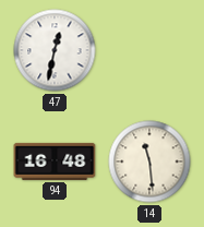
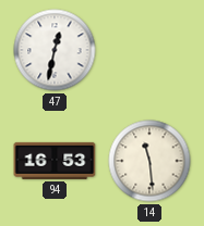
94: 16:48 -> 16:53 (55, 161)
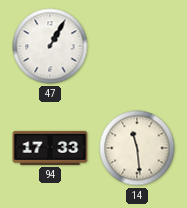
47: 12:32 -> 1:05 (50, 46)
94: 16:53 -> 17:33 (50, 148)
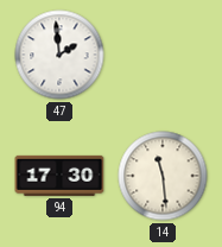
47: 1:05 -> 1:59 (59, 55)
94: 17:33 -> 17:30 (59, 176)
